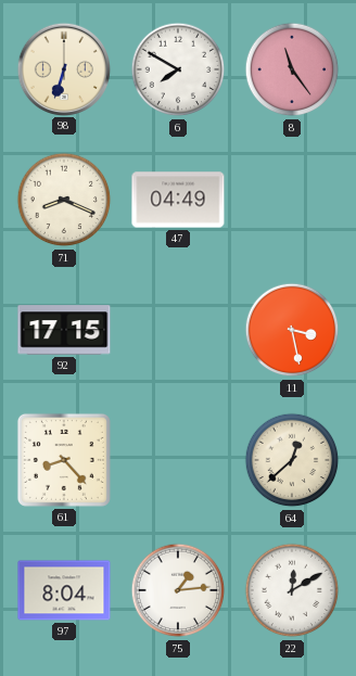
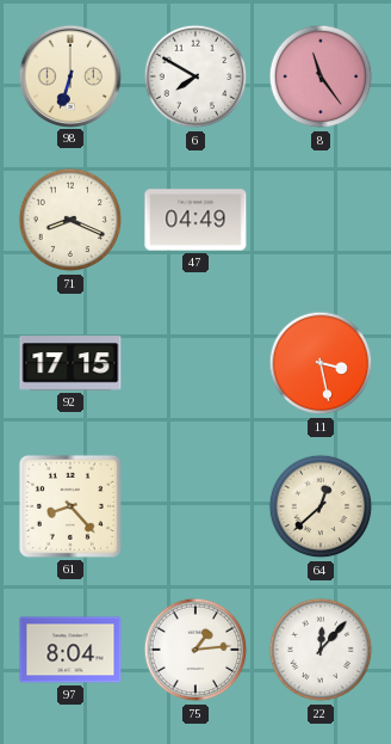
22: 12:10 -> 12:07 (321, 650)
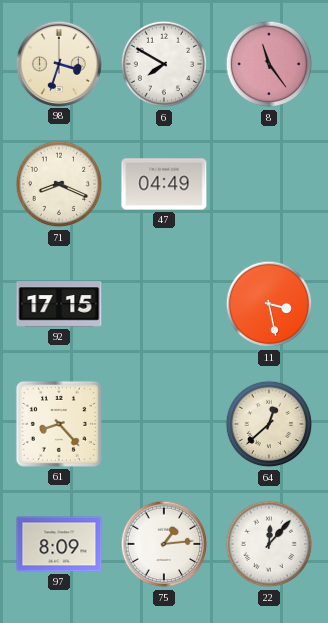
98: 6:33 -> 3:33 (58, 63)
97: 8:04 -> 8:09 (59, 544)
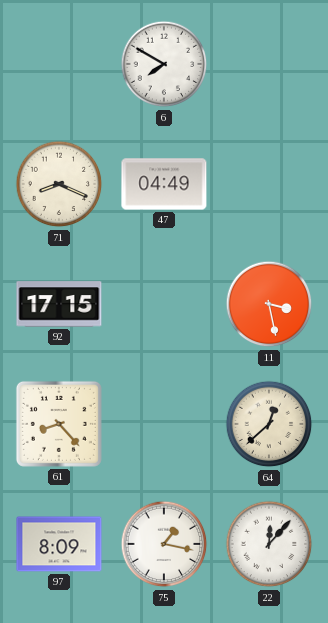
98: 3:33 -> none (58, 63)
8: 11:24 -> none (269, 64)
75: 1:14 -> 1:17 (164, 544)
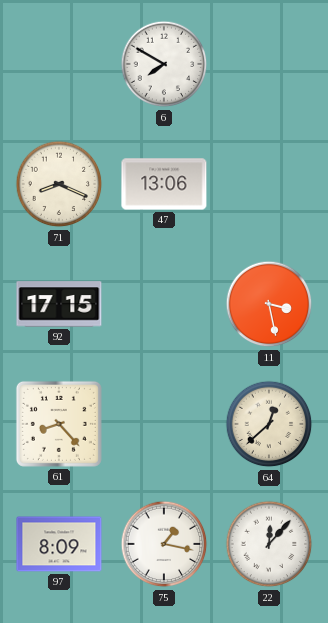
47: 04:49 -> 13:06 (164, 184)
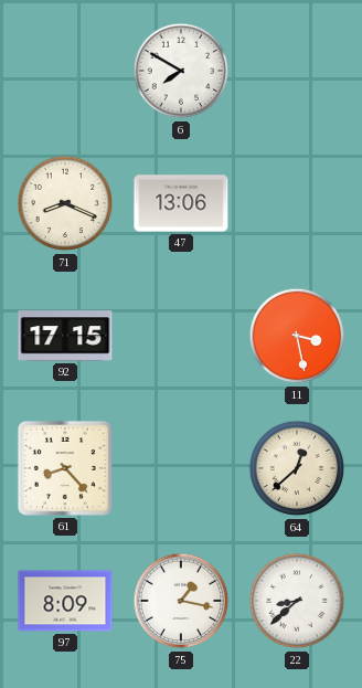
22: 12:07 -> 8:38 (297, 601)
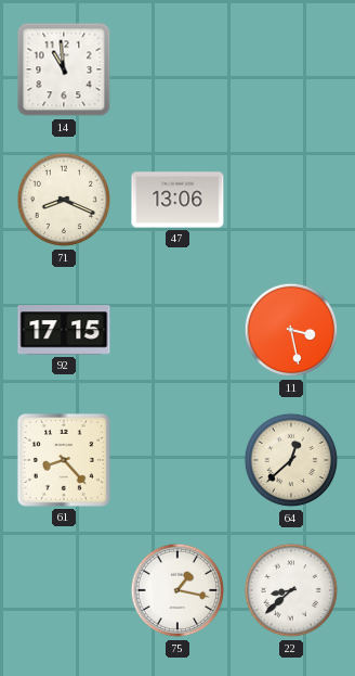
14: none -> 10:59 (64, 69)
6: 7:50 -> none (181, 71)
97: 8:09 -> none (65, 601)
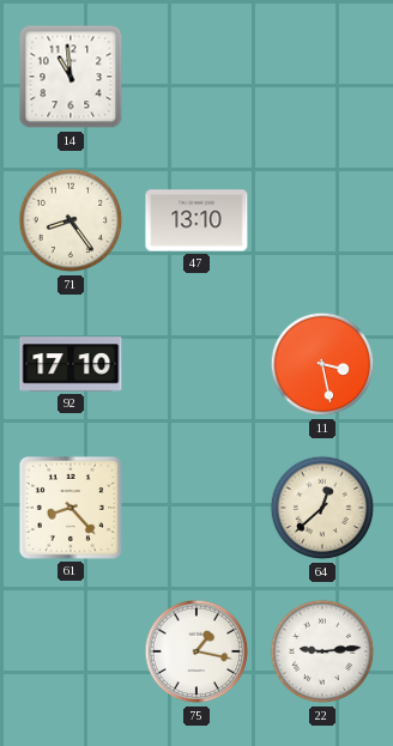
71: 8:19 -> 8:24 (71, 220)
47: 13:06 -> 13:10 (196, 220)
92: 17:15 -> 17:10 (71, 364)
22: 8:38 -> 9:14 (322, 651)
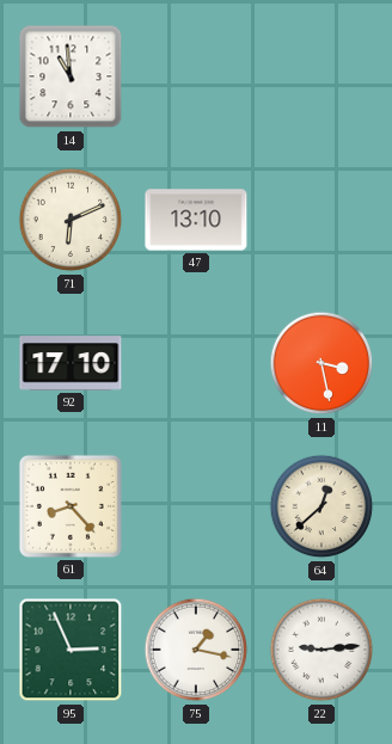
71: 8:24 -> 6:11 (71, 220)
95: none -> 2:56 (71, 650)
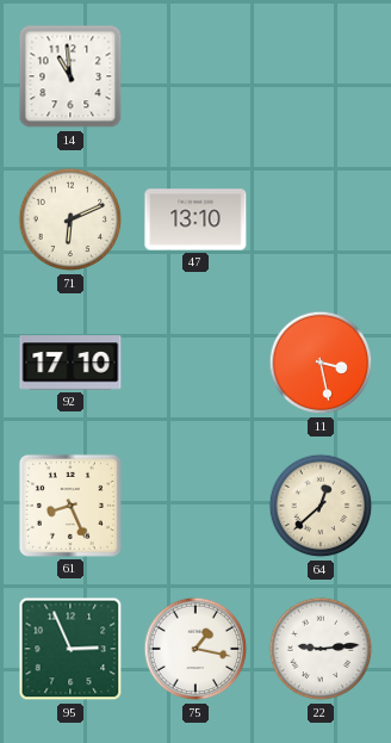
61: 8:23 -> 8:26 (70, 506)
